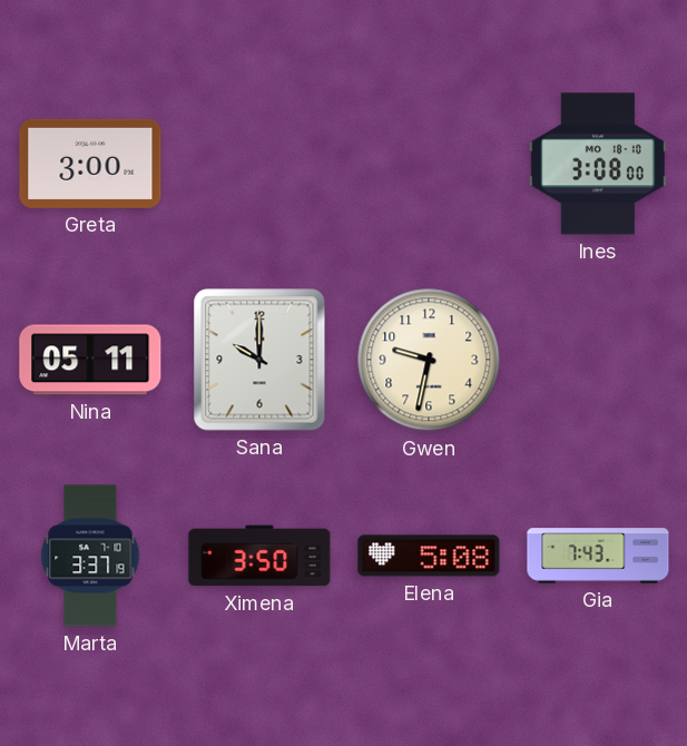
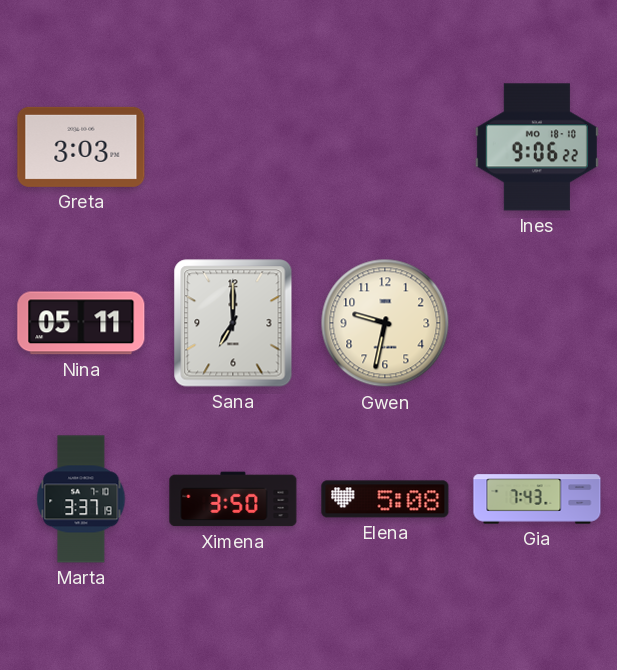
Greta: 3:00 -> 3:03 (81, 147)
Ines: 3:08 -> 9:06 (537, 147)
Sana: 10:00 -> 7:00 (233, 323)
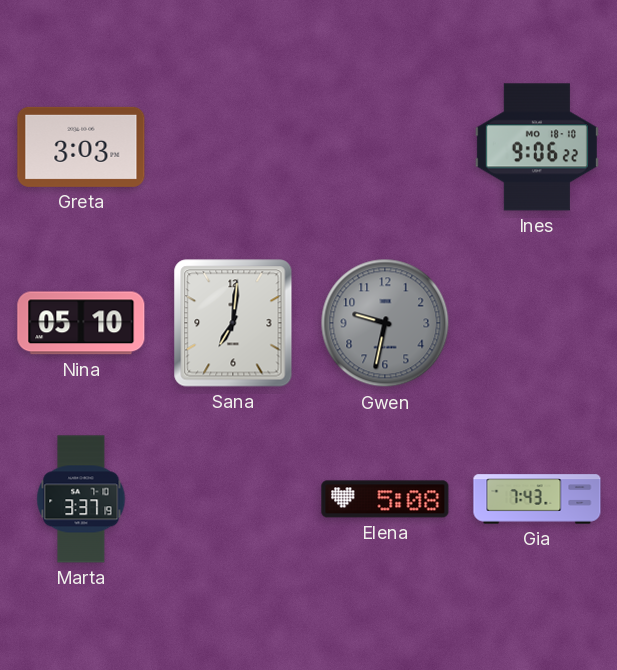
Nina: 05:11 -> 05:10 (81, 323)
Sana: 7:00 -> 7:01 (233, 323)
Gwen dial: cream -> grey (385, 323)
Ximena: 3:50 -> none (233, 499)
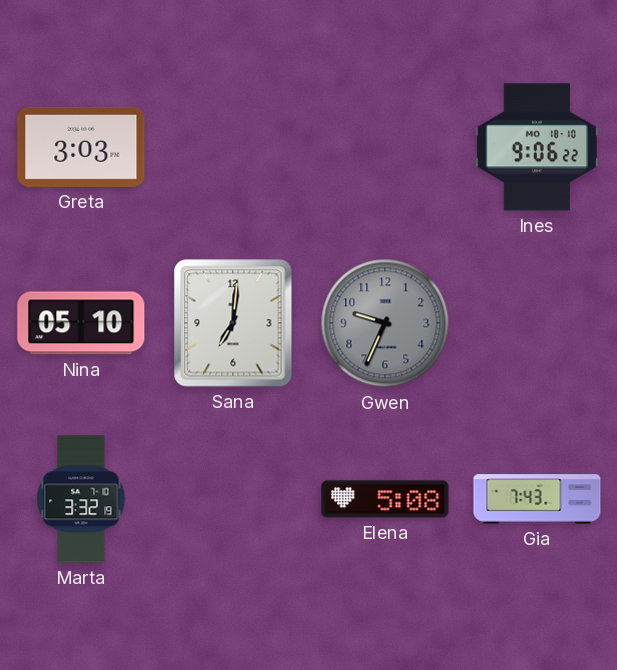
Gwen: 9:32 -> 9:34 (385, 323)
Marta: 3:37 -> 3:32 (81, 499)
